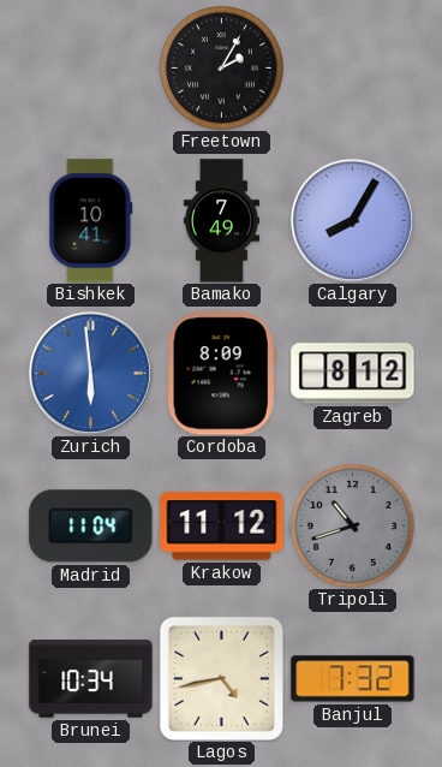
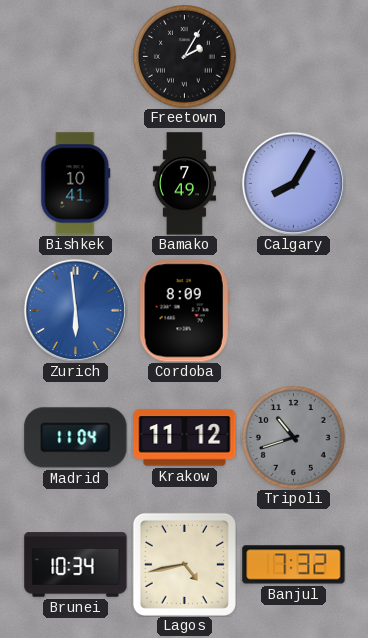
Zagreb: 8:12 -> none (353, 374)
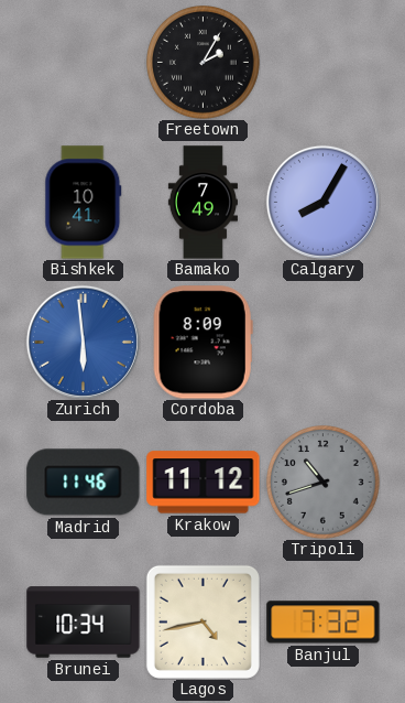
Madrid: 11:04 -> 11:46 (84, 483)
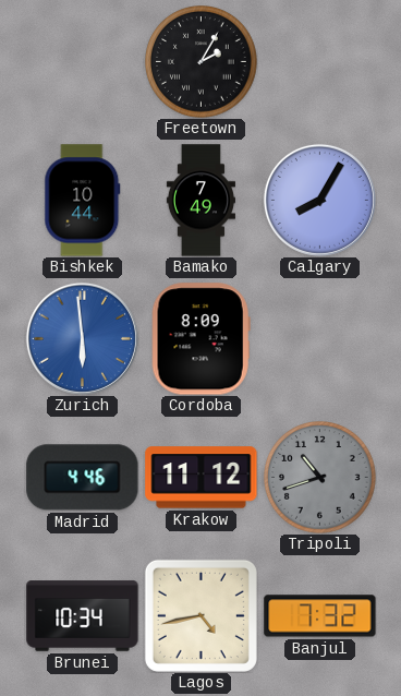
Bishkek: 10:41 -> 10:44 (83, 201)
Madrid: 11:46 -> 4:46 (83, 478)
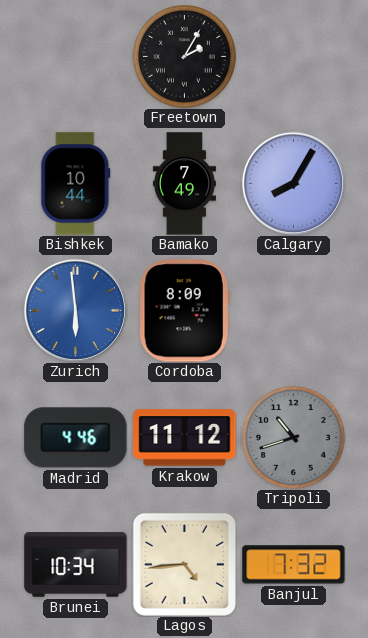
Lagos: 4:43 -> 4:44 (184, 564)
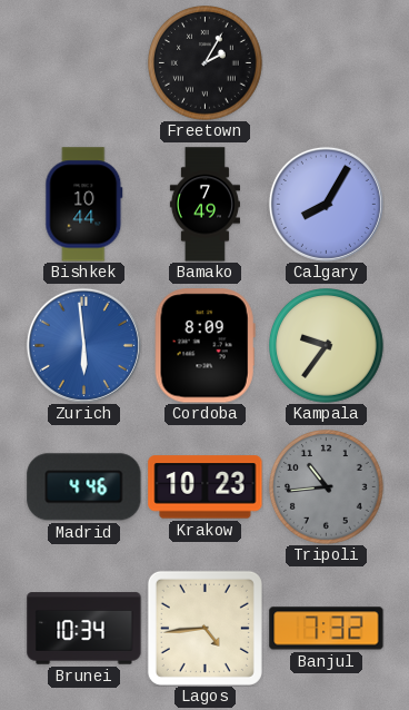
Kampala: none -> 9:36 (327, 346)
Krakow: 11:12 -> 10:23 (206, 487)
Tripoli: 10:42 -> 10:44 (327, 487)
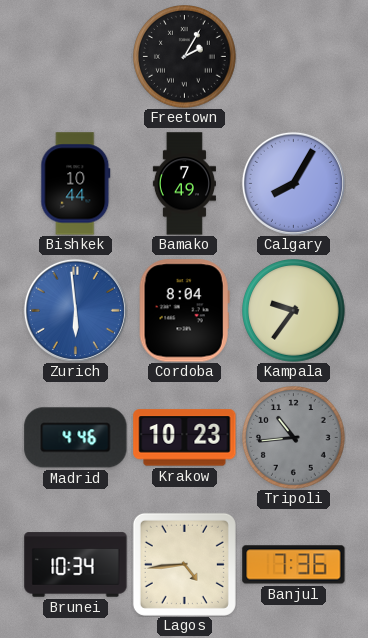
Cordoba: 8:09 -> 8:04 (184, 311)
Banjul: 7:32 -> 7:36 (294, 565)
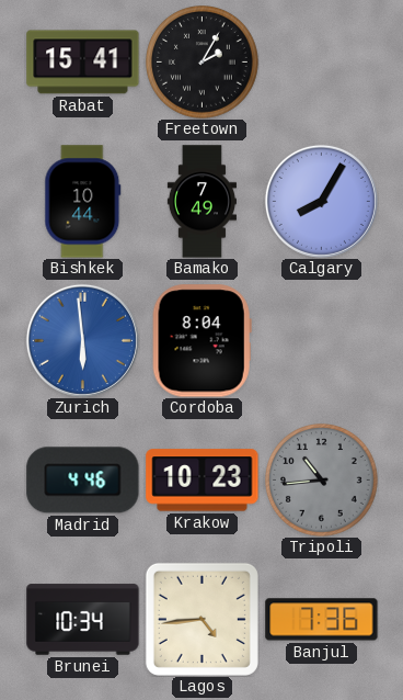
Rabat: none -> 15:41 (83, 63)
Kampala: 9:36 -> none (294, 311)
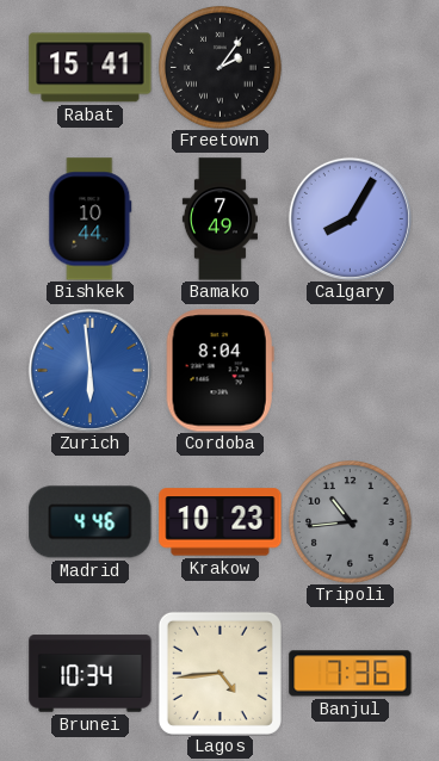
Freetown: 2:05 -> 2:06 (221, 68)
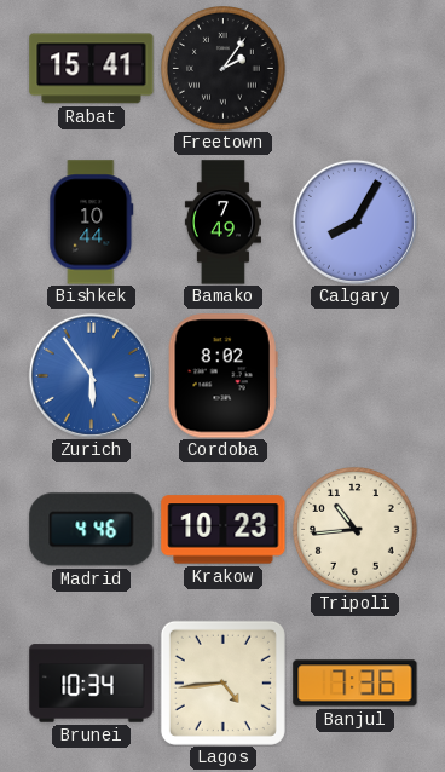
Zurich: 5:59 -> 5:54 (91, 375)
Cordoba: 8:04 -> 8:02 (223, 376)
Tripoli dial: grey -> cream (356, 530)
